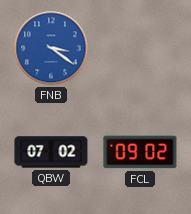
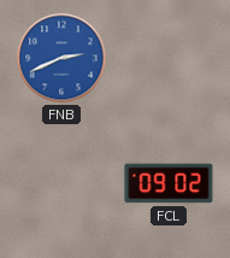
FNB: 3:21 -> 2:41 (61, 58)
QBW: 07:02 -> none (51, 152)
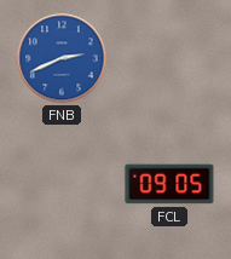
FCL: 09:02 -> 09:05 (169, 184)
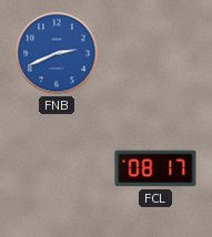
FCL: 09:05 -> 08:17 (155, 168)
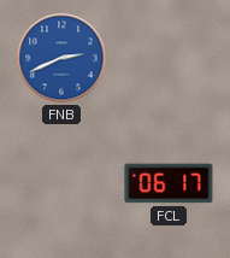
FCL: 08:17 -> 06:17 (169, 183)
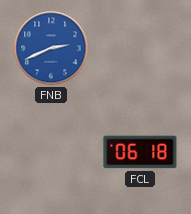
FCL: 06:17 -> 06:18 (140, 152)
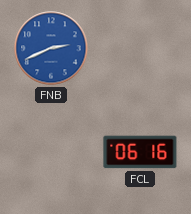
FCL: 06:18 -> 06:16 (140, 152)
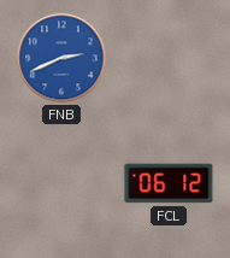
FCL: 06:16 -> 06:12 (169, 183)
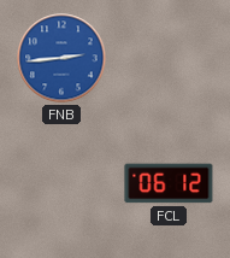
FNB: 2:41 -> 2:44 (61, 58)
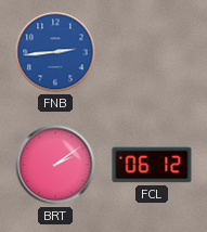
BRT: none -> 2:09 (55, 165)
